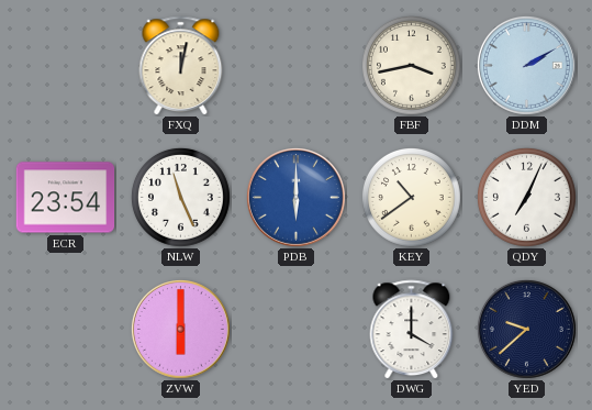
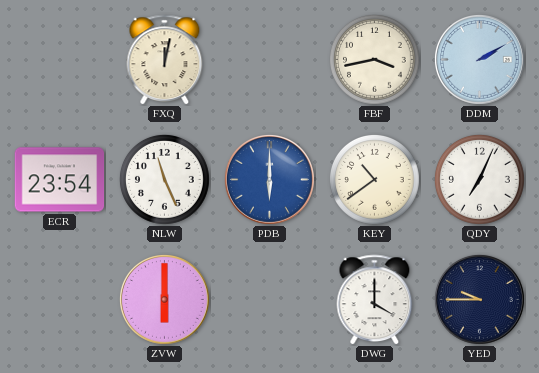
YED: 9:38 -> 9:45 (479, 299)
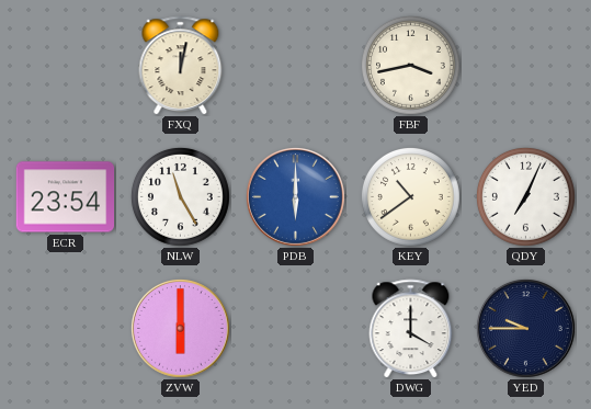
DDM: 2:10 -> none (479, 59)
NLW: 11:26 -> 11:25 (181, 197)
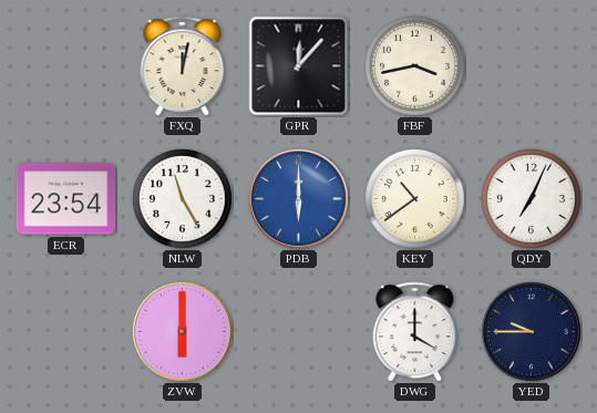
GPR: none -> 12:07 (299, 66)
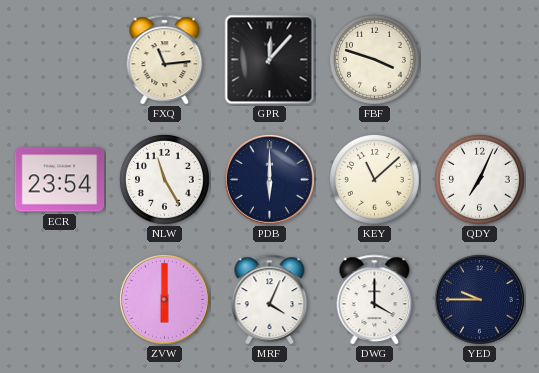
FXQ: 12:02 -> 11:14 (165, 60)
FBF: 3:43 -> 3:48 (375, 60)
PDB dial: blue -> navy (269, 179)
KEY: 10:39 -> 11:08 (375, 180)
MRF: none -> 4:04 (270, 300)
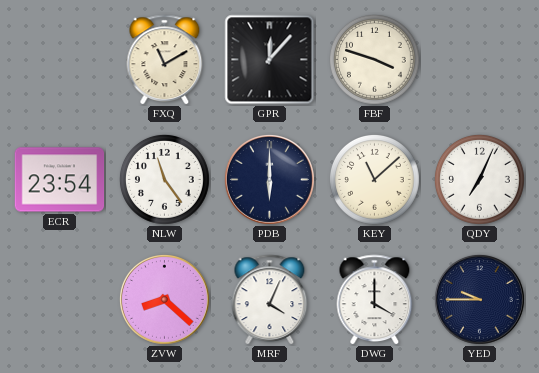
FXQ: 11:14 -> 11:10 (165, 60)
NLW: 11:25 -> 11:24 (165, 180)
ZVW: 6:00 -> 8:22 (164, 299)
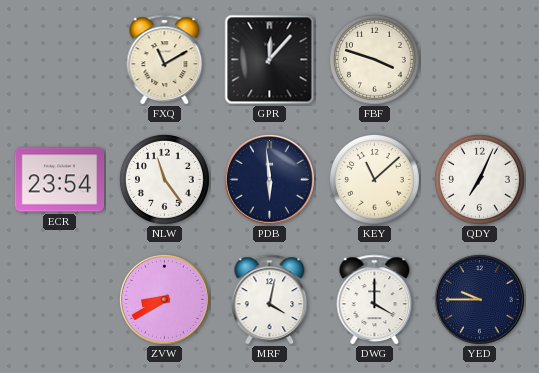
PDB: 6:00 -> 5:59 (269, 179)
ZVW: 8:22 -> 8:40 (164, 299)
MRF: 4:04 -> 4:02 (270, 300)
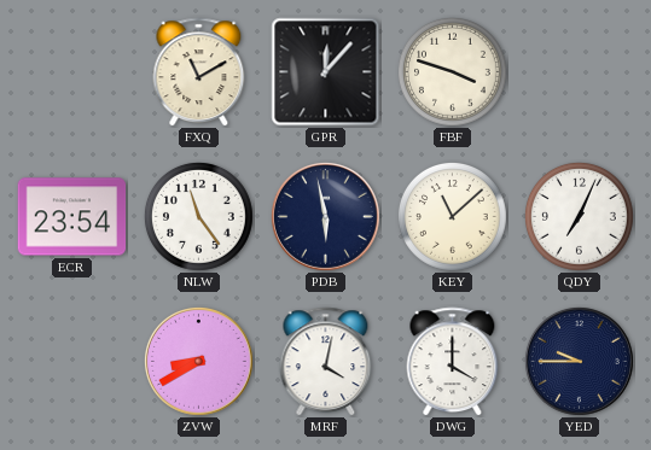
PDB: 5:59 -> 5:58 (325, 216)
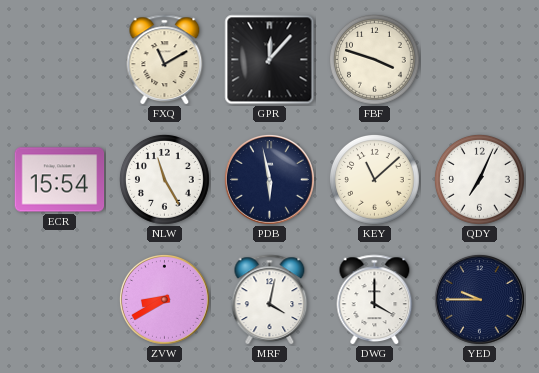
ECR: 23:54 -> 15:54 (60, 180)
NLW: 11:24 -> 11:25 (165, 180)
